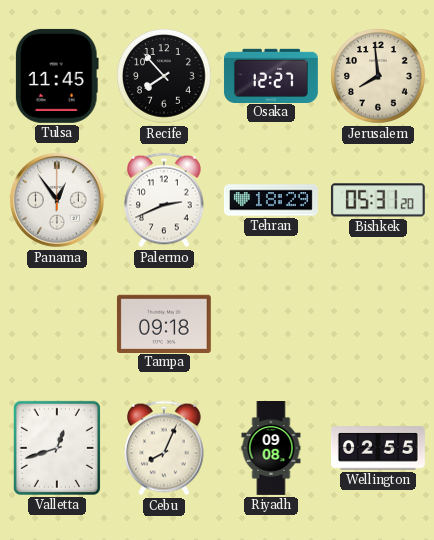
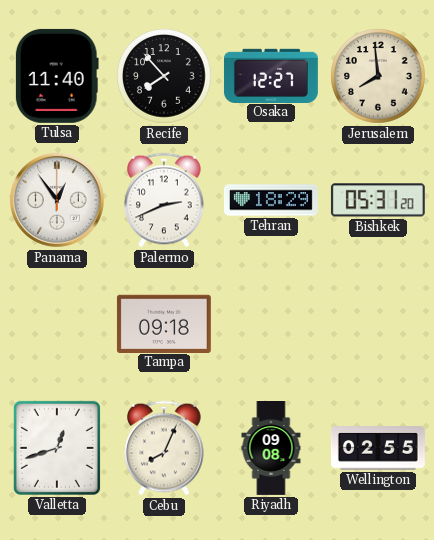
Tulsa: 11:45 -> 11:40 (57, 76)
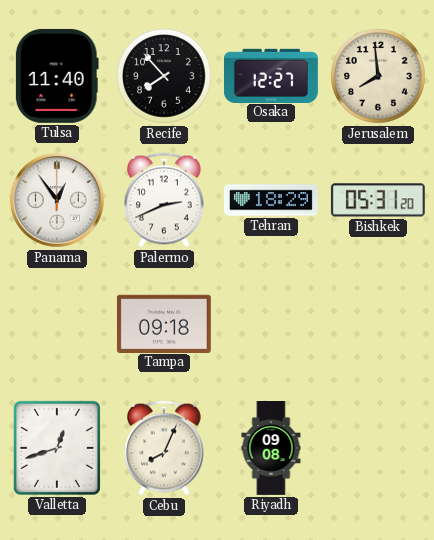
Wellington: 02:55 -> none (378, 448)
